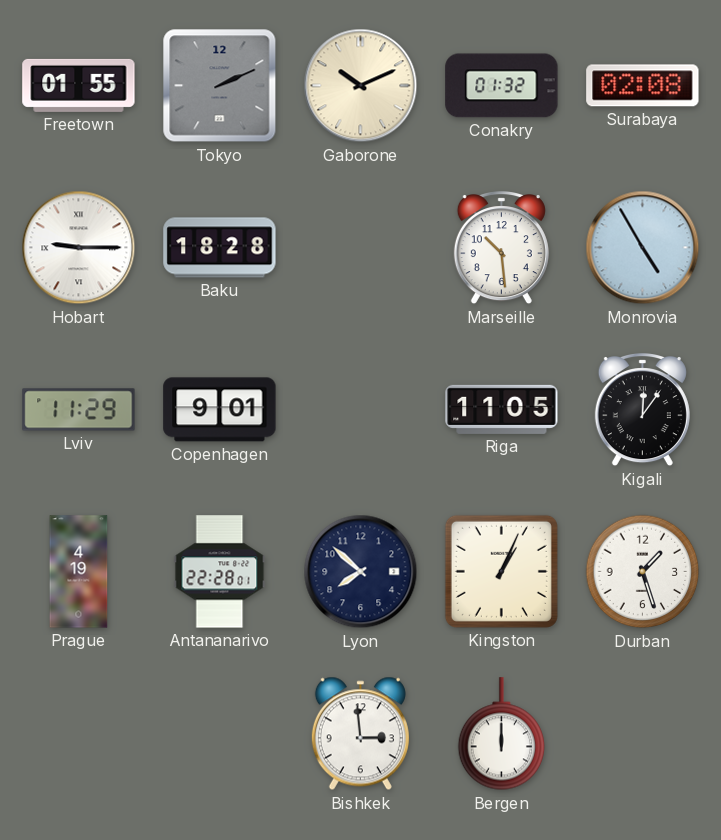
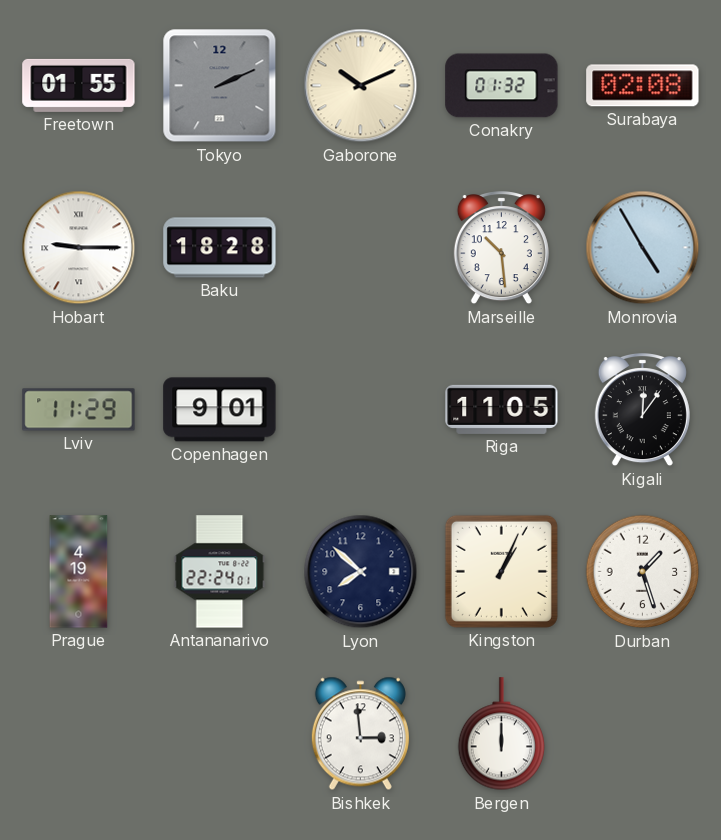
Antananarivo: 22:28 -> 22:24 (220, 572)
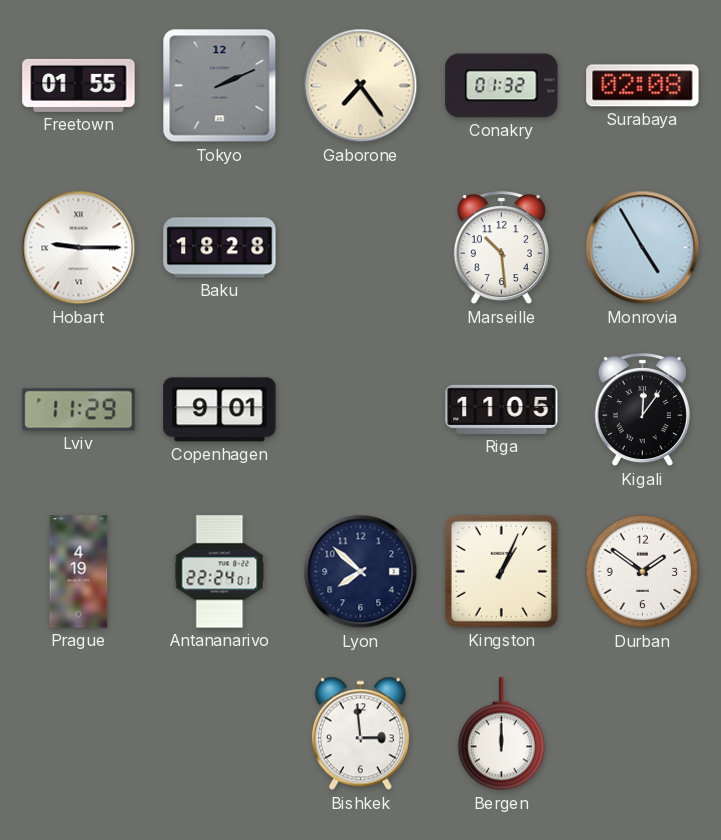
Gaborone: 10:11 -> 7:24 (361, 86)
Durban: 1:27 -> 1:51 (643, 572)
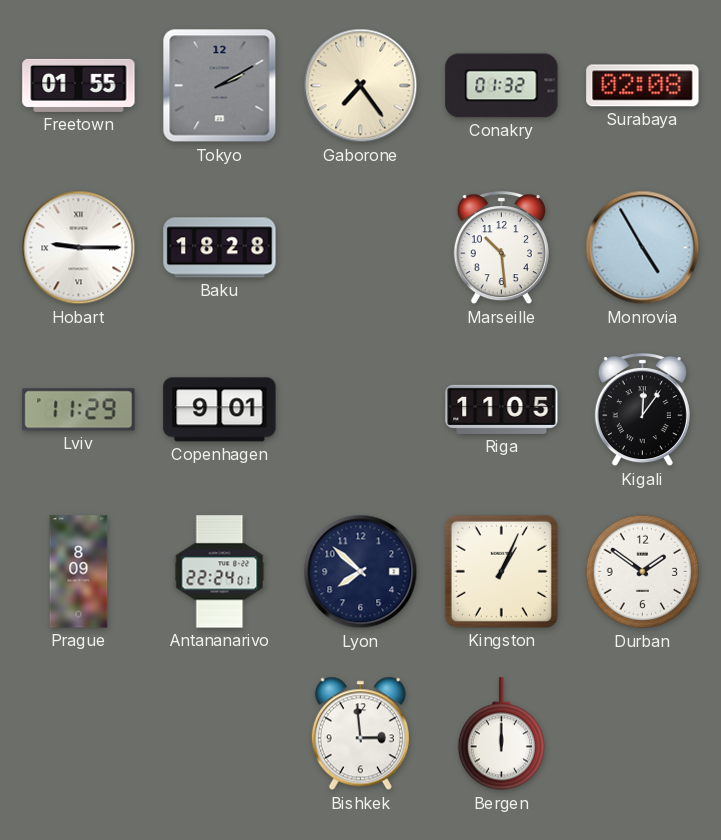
Tokyo: 2:11 -> 2:10 (220, 86)
Prague: 4:19 -> 8:09 (79, 572)
